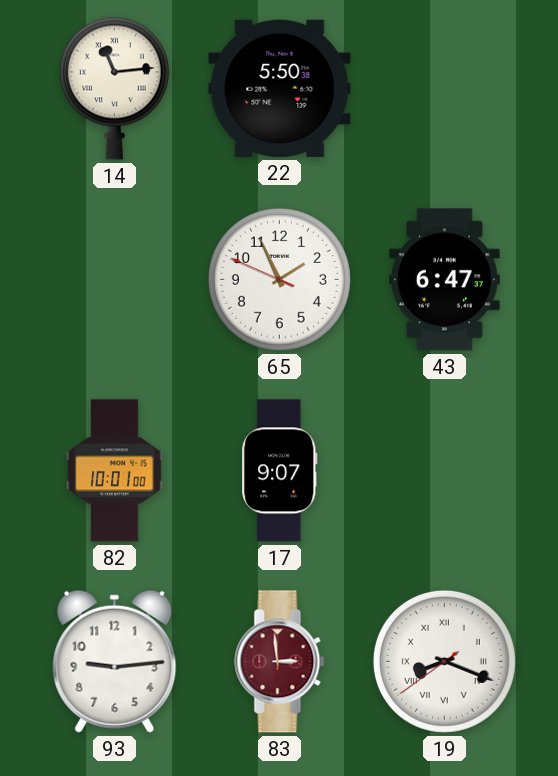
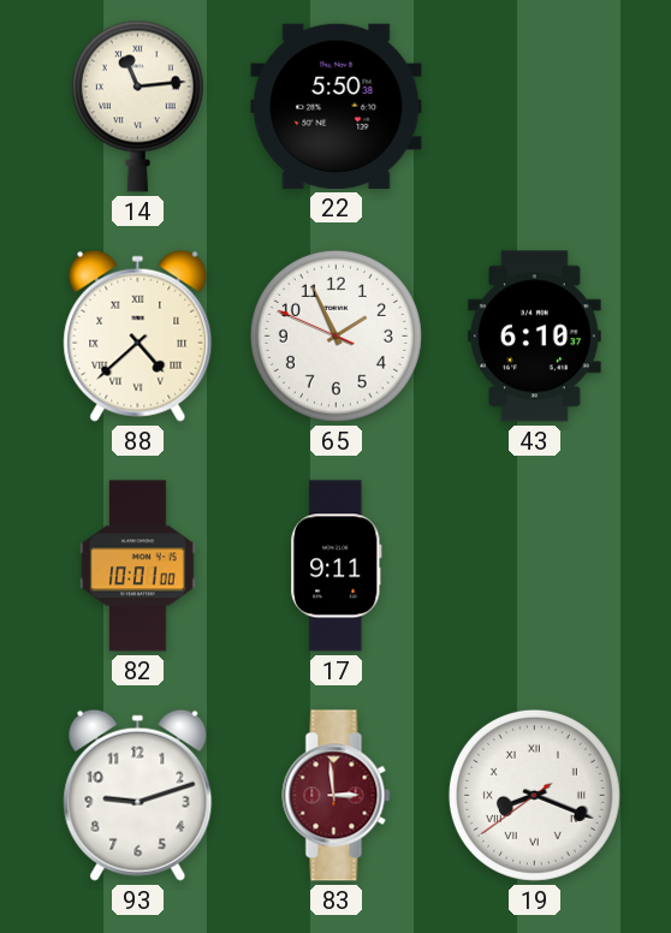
88: none -> 4:38 (138, 335)
43: 6:47 -> 6:10 (535, 337)
17: 9:07 -> 9:11 (337, 566)
93: 9:14 -> 9:12 (138, 795)
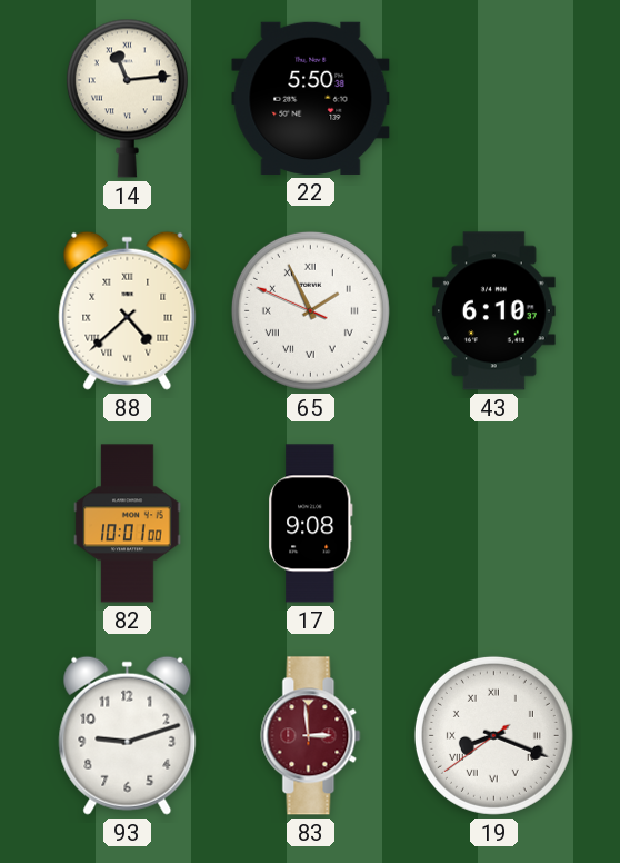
65 numerals: Arabic -> Roman (310, 310)
17: 9:11 -> 9:08 (311, 524)
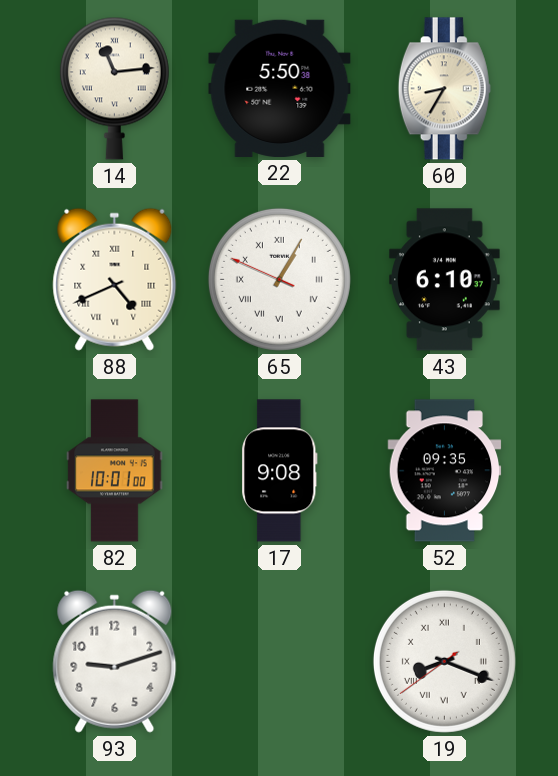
60: none -> 8:35 (444, 89)
88: 4:38 -> 4:41 (115, 279)
65: 1:55 -> 1:04 (279, 279)
52: none -> 09:35 (445, 471)
83: 2:59 -> none (311, 736)
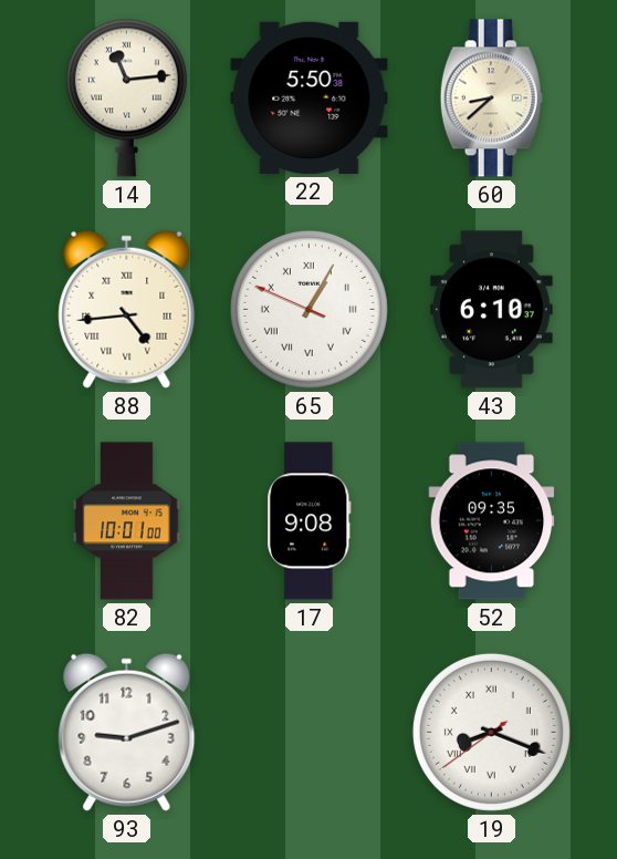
60: 8:35 -> 8:38 (491, 99)
88: 4:41 -> 4:44 (127, 309)
